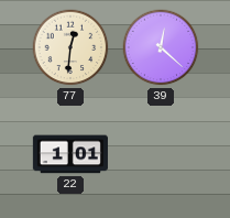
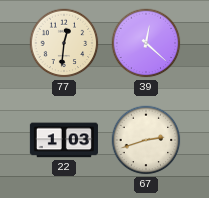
22: 1:01 -> 1:03 (64, 140)
67: none -> 2:42 (146, 140)
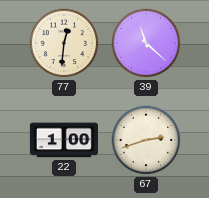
39: 12:22 -> 11:22 (146, 43)
22: 1:03 -> 1:00 (64, 140)
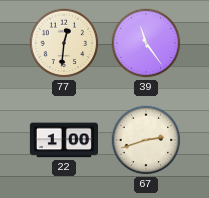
39: 11:22 -> 11:24 (146, 43)
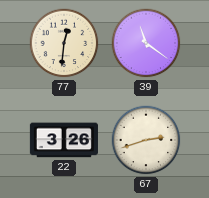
39: 11:24 -> 11:21 (146, 43)
22: 1:00 -> 3:26 (64, 140)
